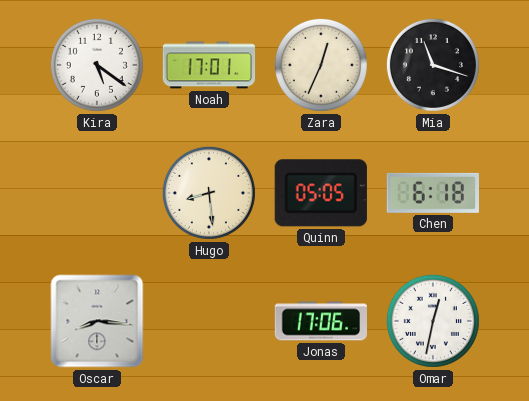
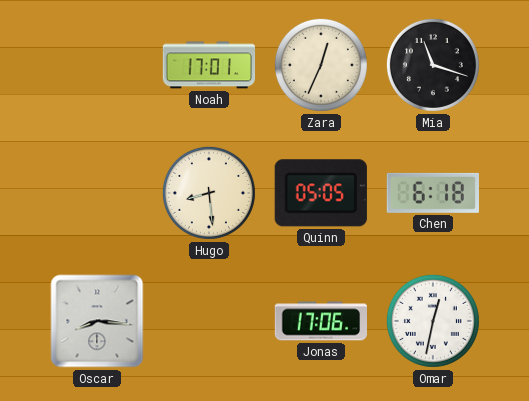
Kira: 5:21 -> none (97, 65)
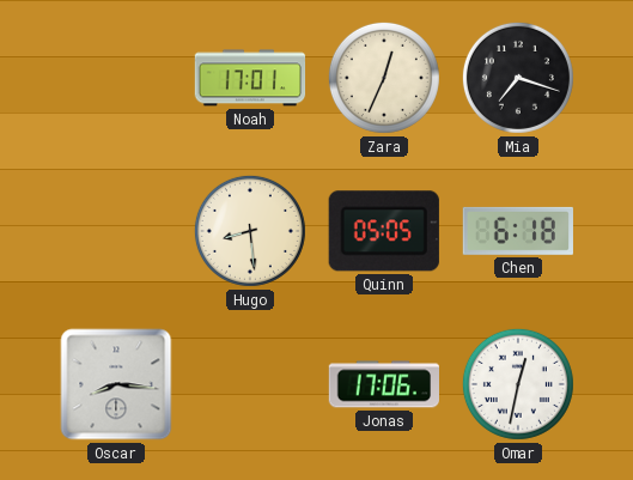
Mia: 11:18 -> 7:18 (518, 78)
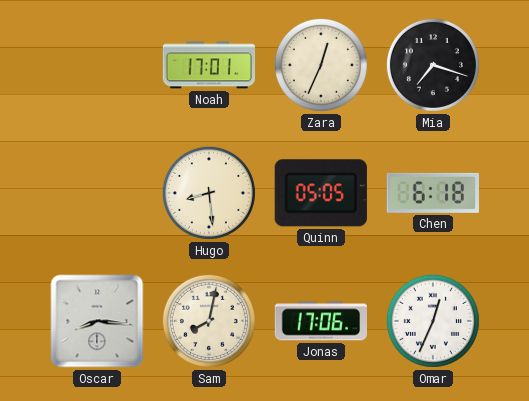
Sam: none -> 8:02 (209, 321)
Omar: 12:32 -> 12:34 (433, 321)
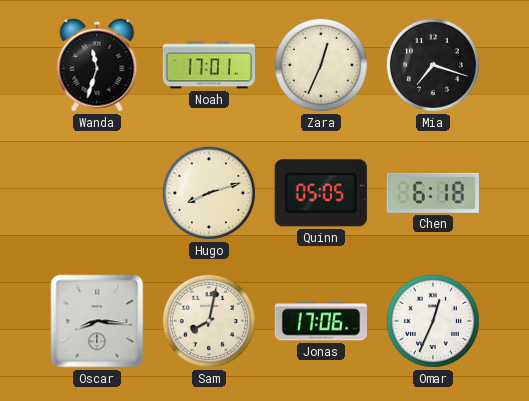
Wanda: none -> 11:33 (97, 65)
Hugo: 8:29 -> 8:12 (209, 193)
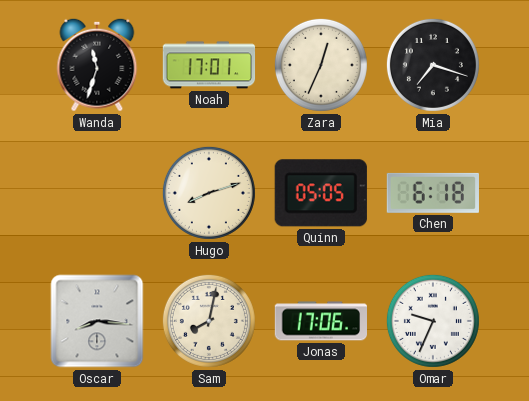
Omar: 12:34 -> 9:34 (433, 321)
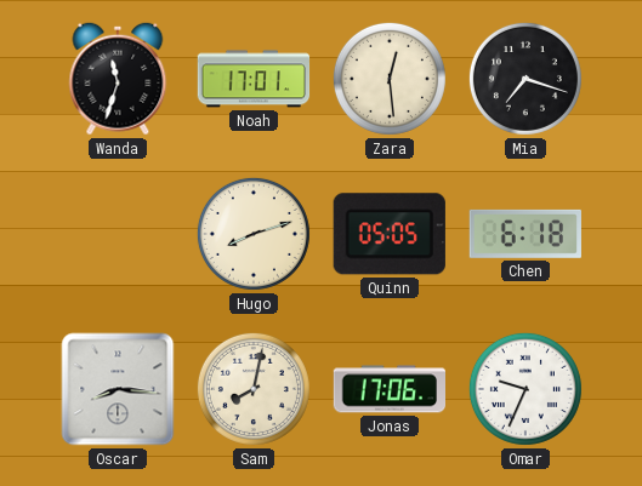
Zara: 12:34 -> 12:29 (390, 79)
